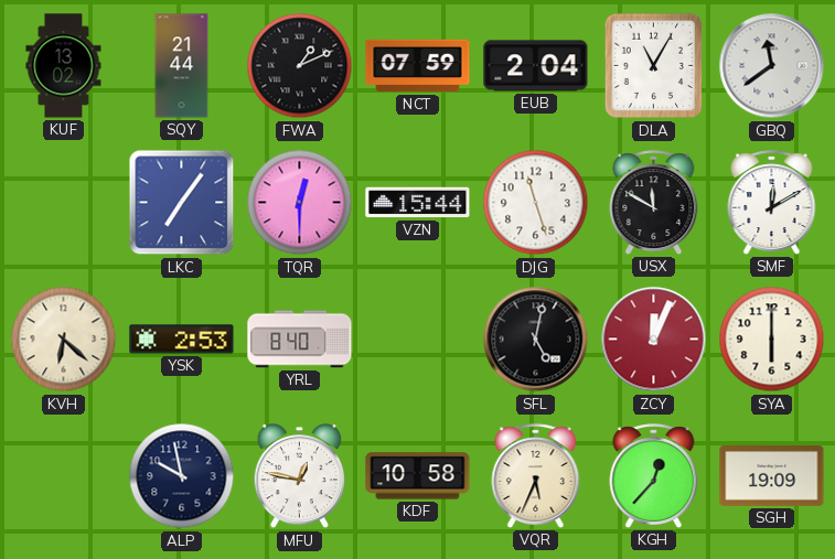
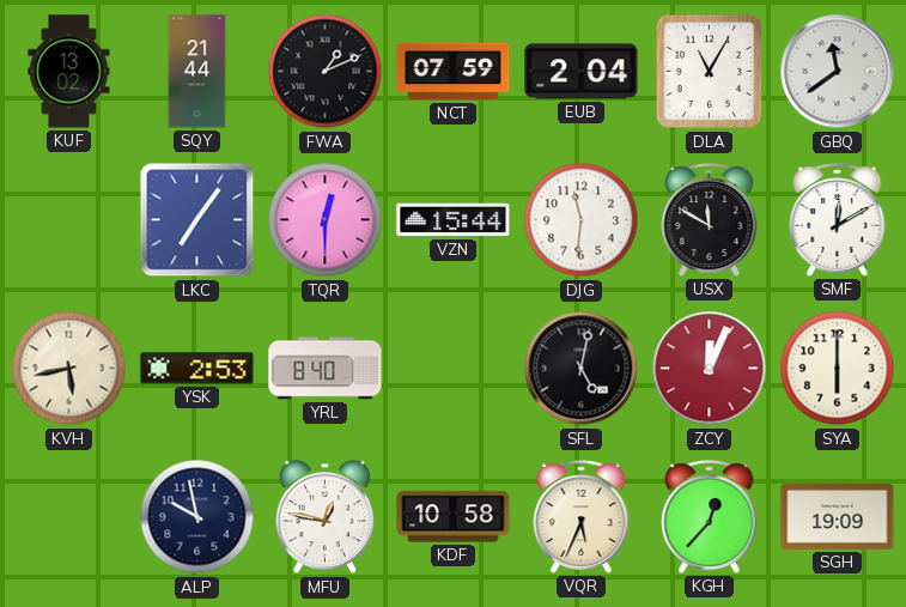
DJG: 11:27 -> 11:31 (582, 220)
KVH: 6:22 -> 5:43 (69, 369)
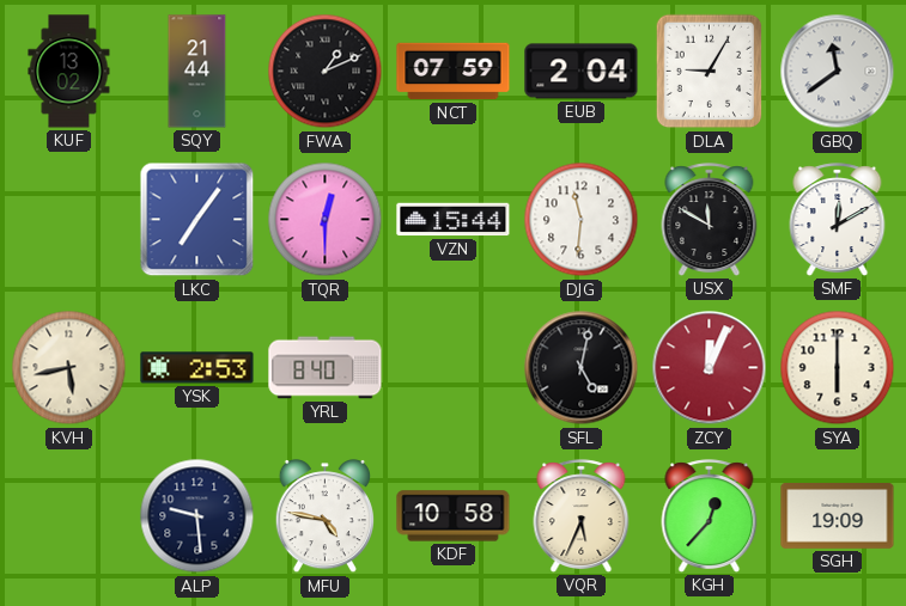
DLA: 11:05 -> 9:05 (710, 72)
ALP: 9:58 -> 9:29 (197, 516)
MFU: 12:47 -> 4:47 (324, 516)
